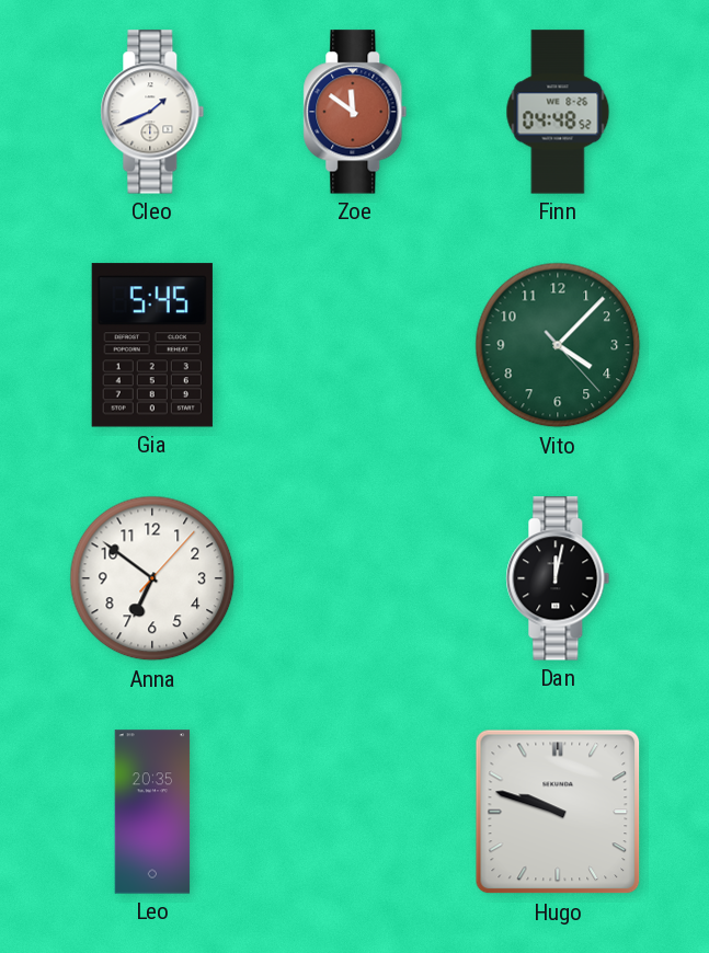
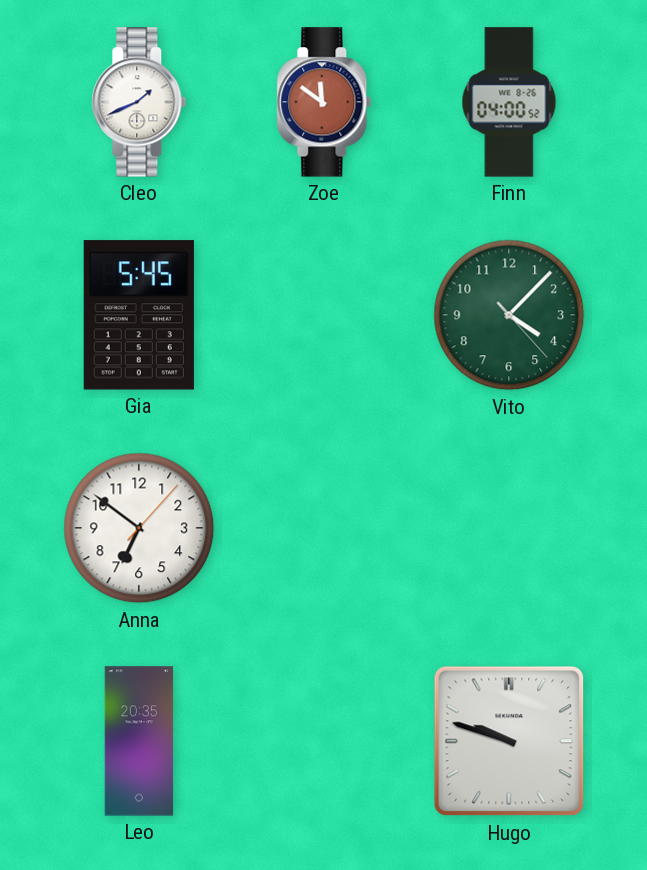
Finn: 04:48 -> 04:00 (509, 102)
Dan: 12:02 -> none (558, 578)
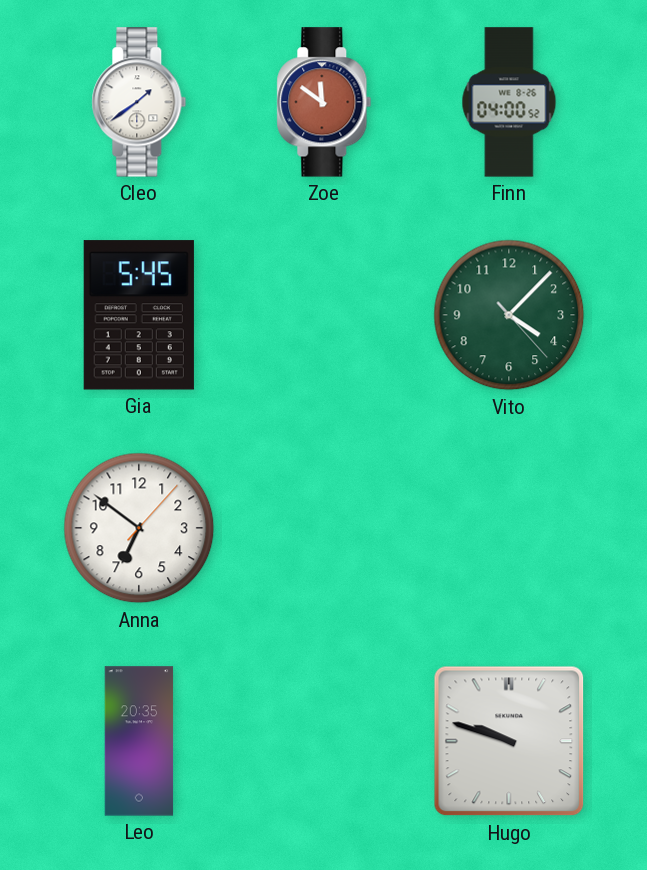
Cleo: 1:41 -> 1:39 (139, 102)
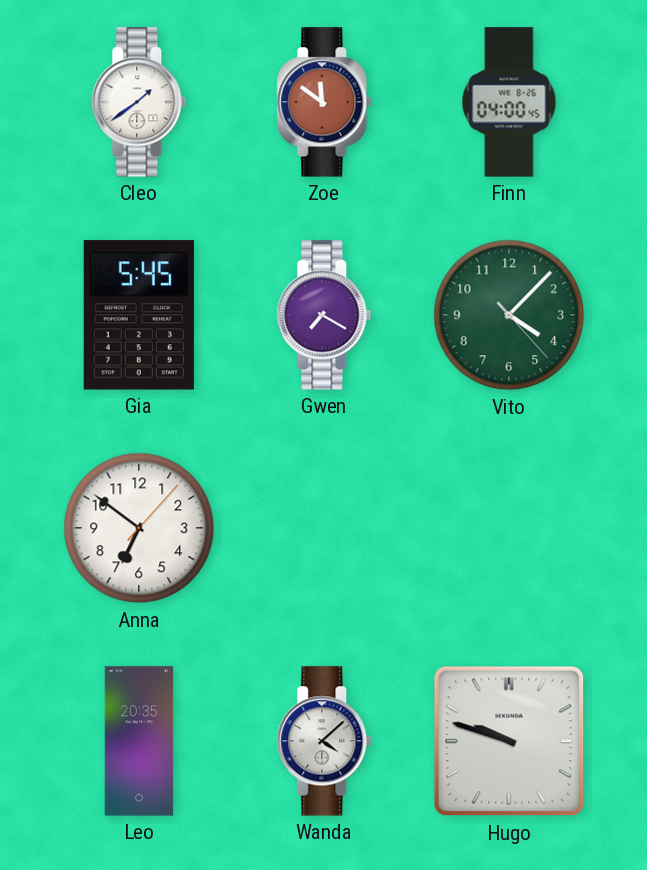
Finn: 04:00:52 -> 04:00:45 (509, 102)
Gwen: none -> 7:20 (324, 315)
Wanda: none -> 4:08 (324, 741)
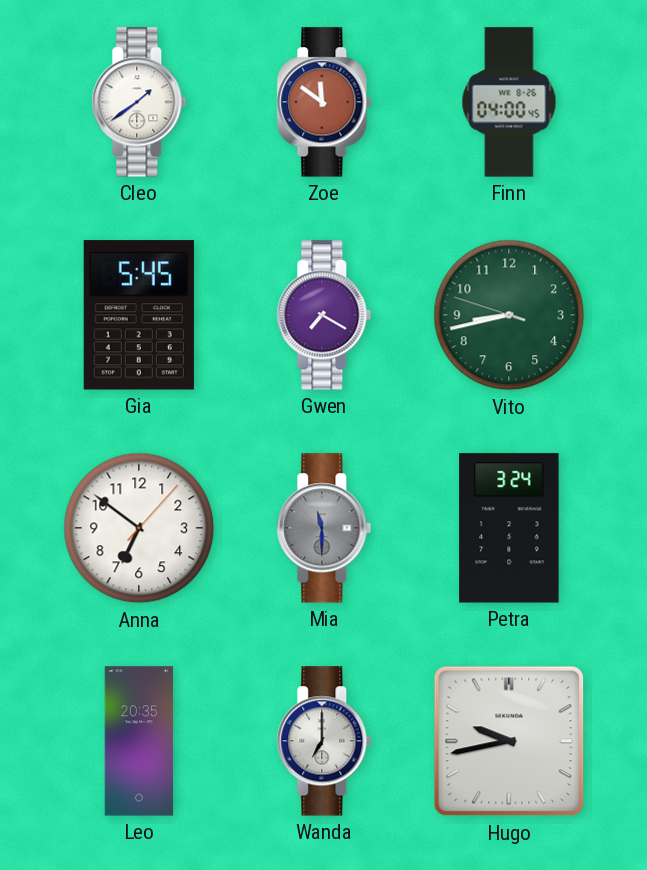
Vito: 4:07 -> 8:42 (509, 315)
Mia: none -> 11:30 (324, 528)
Petra: none -> 3:24 (509, 528)
Wanda: 4:08 -> 7:00 (324, 741)
Hugo: 9:48 -> 9:43 (509, 741)
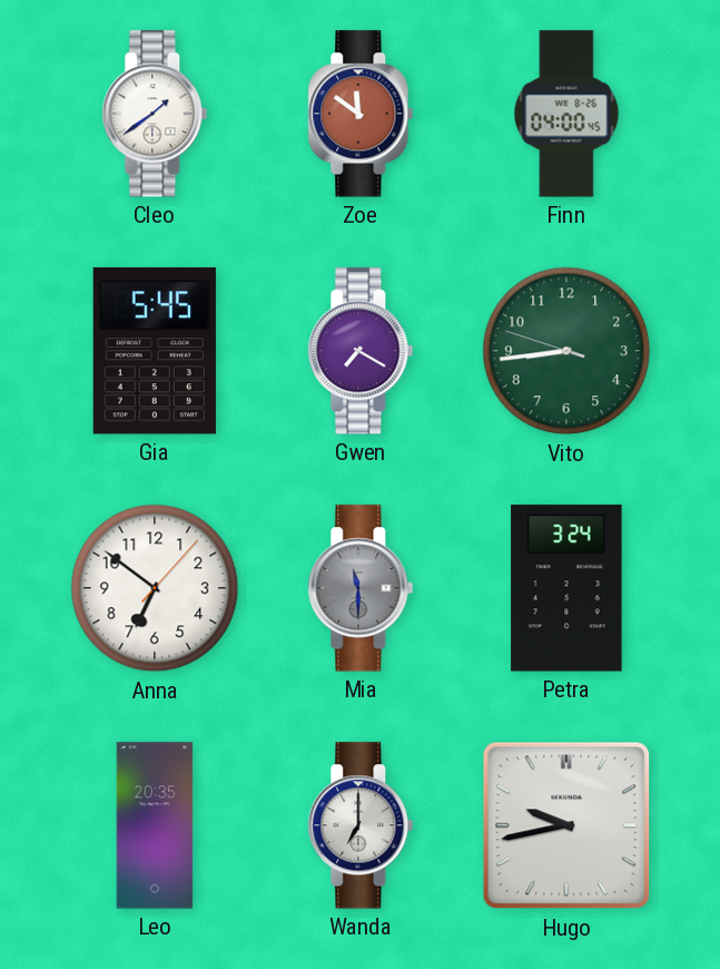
Vito: 8:42 -> 8:43 (566, 351)
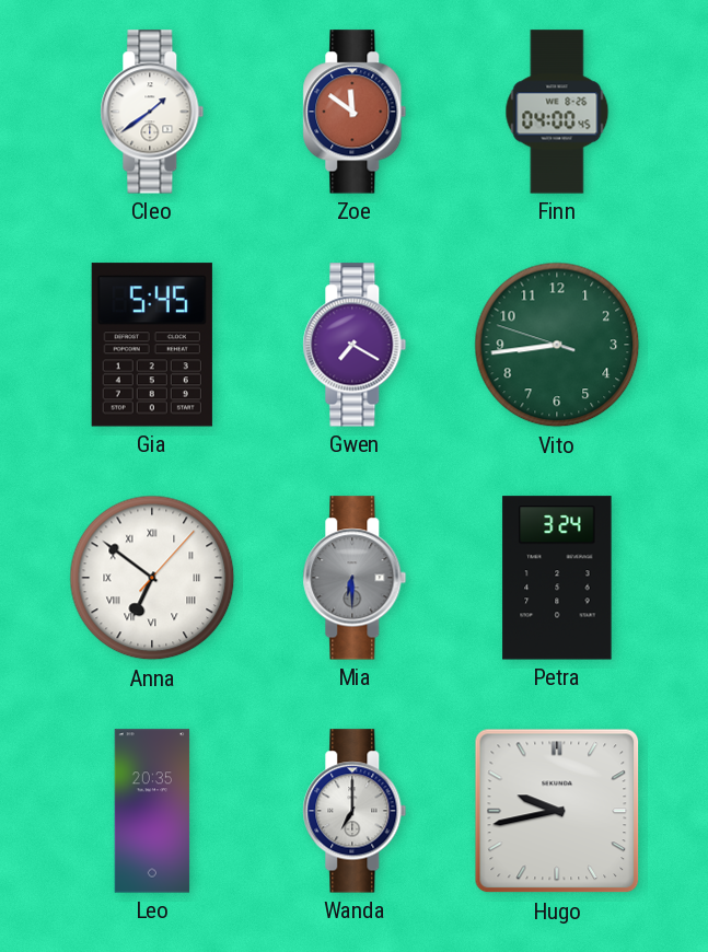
Anna numerals: Arabic -> Roman (152, 578)
Mia: 11:30 -> 6:30 (355, 578)
